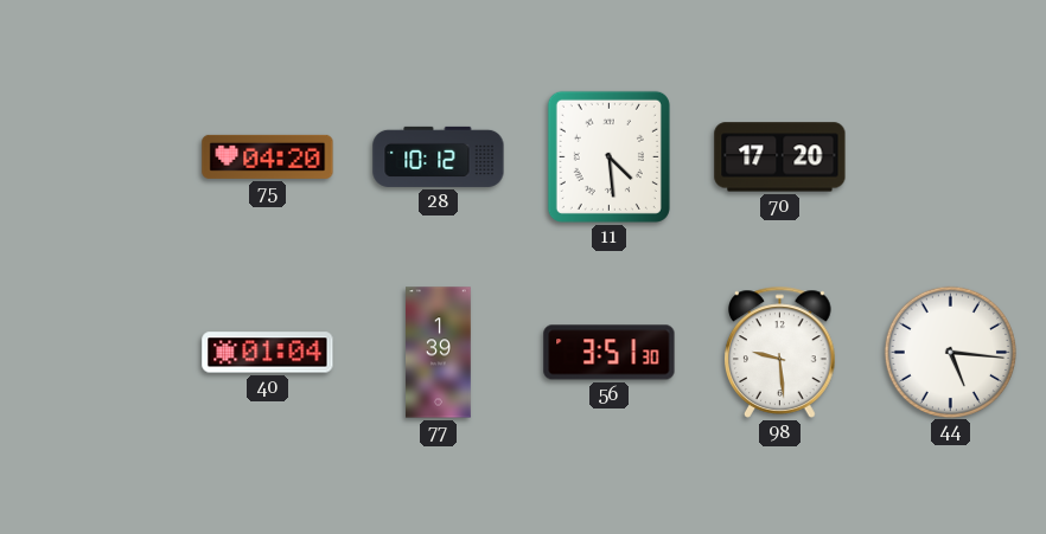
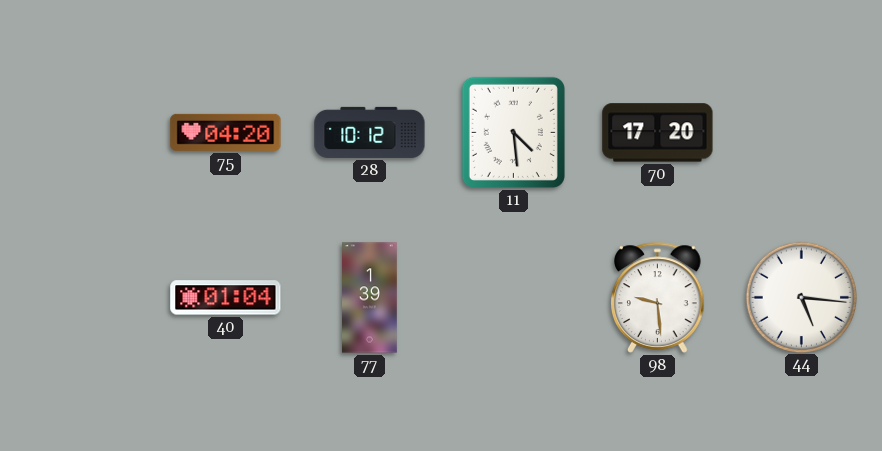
56: 3:51 -> none (610, 353)
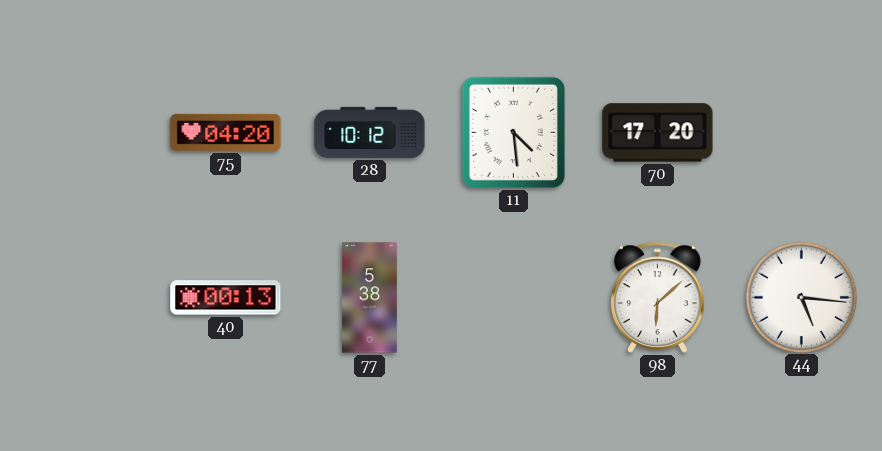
40: 01:04 -> 00:13 (226, 298)
77: 1:39 -> 5:38 (370, 298)
98: 9:29 -> 6:08 (658, 297)
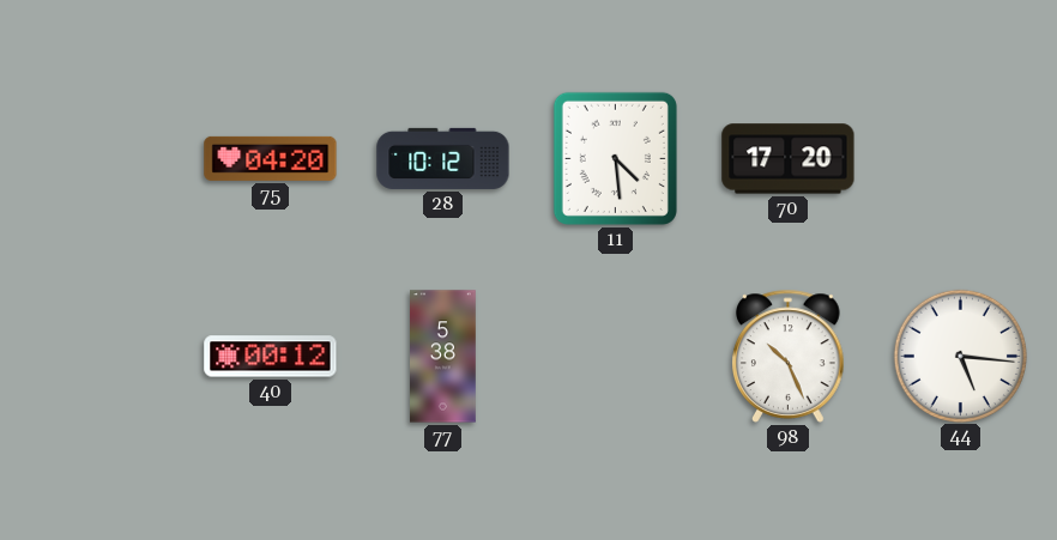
40: 00:13 -> 00:12 (271, 357)
98: 6:08 -> 10:26 (789, 356)
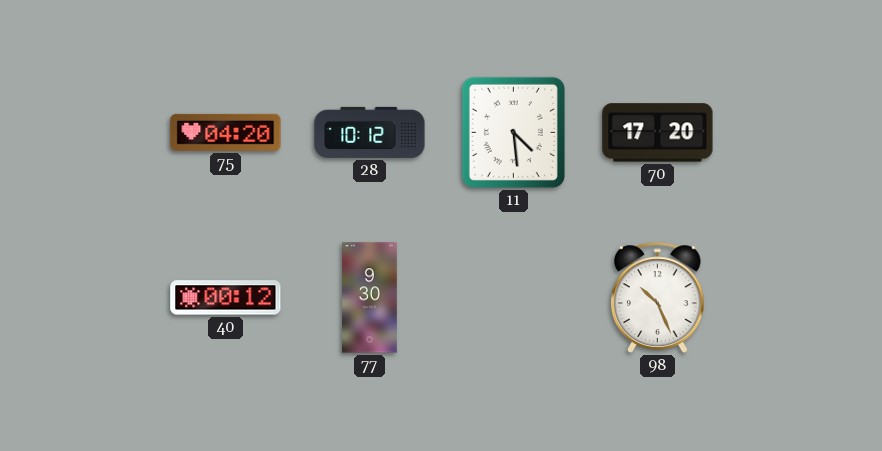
77: 5:38 -> 9:30 (370, 298)
44: 5:16 -> none (960, 356)
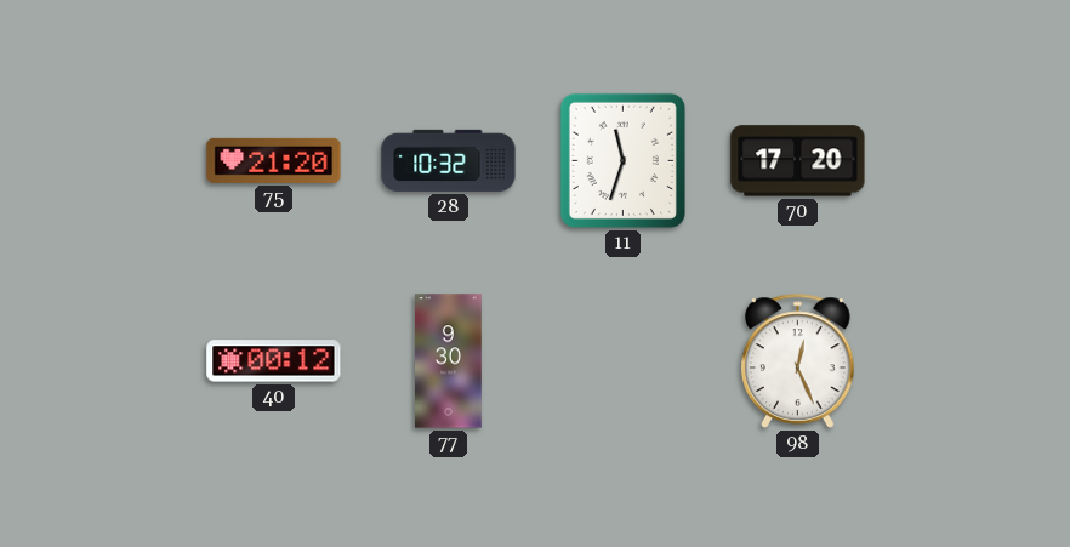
75: 04:20 -> 21:20 (274, 160)
28: 10:12 -> 10:32 (449, 160)
11: 4:29 -> 11:33 (622, 160)
98: 10:26 -> 12:26 (798, 360)
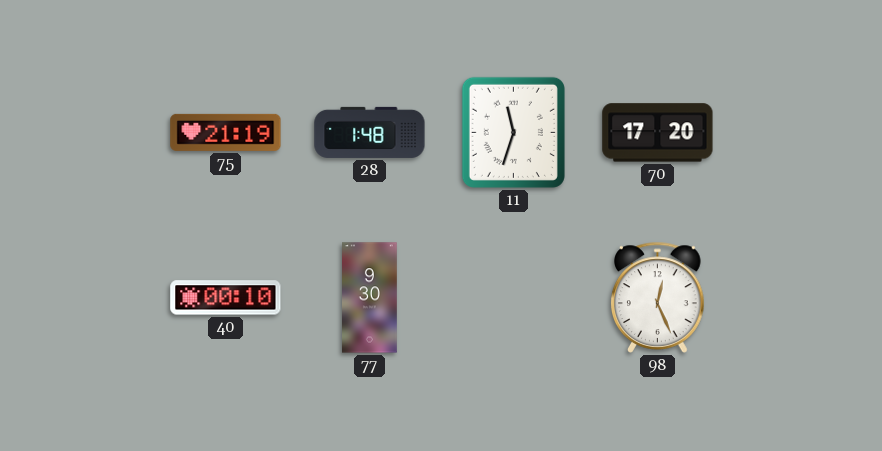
75: 21:20 -> 21:19 (226, 132)
28: 10:32 -> 1:48 (370, 132)
40: 00:12 -> 00:10 (226, 298)
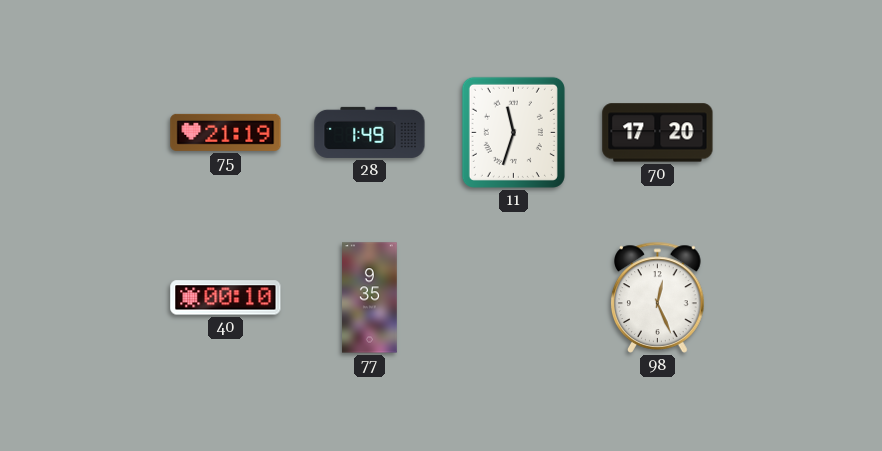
28: 1:48 -> 1:49 (370, 132)
77: 9:30 -> 9:35 (370, 298)
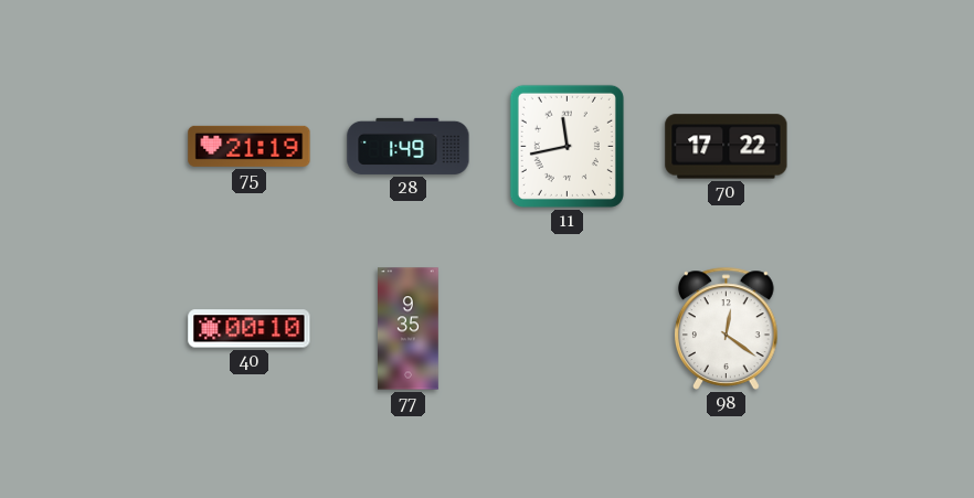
11: 11:33 -> 11:43 (567, 146)
70: 17:20 -> 17:22 (727, 147)
98: 12:26 -> 12:21 (727, 328)
